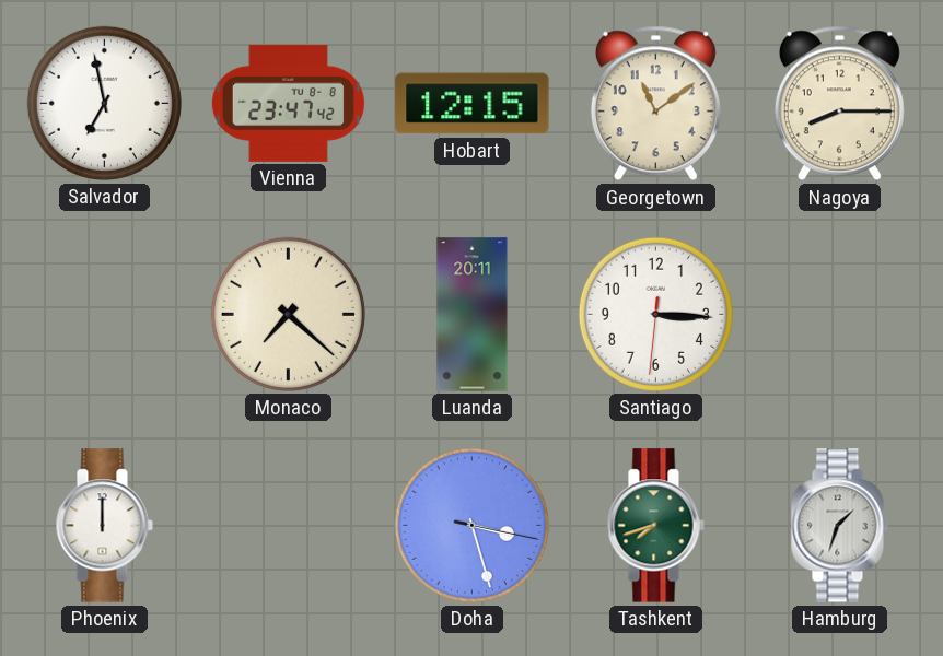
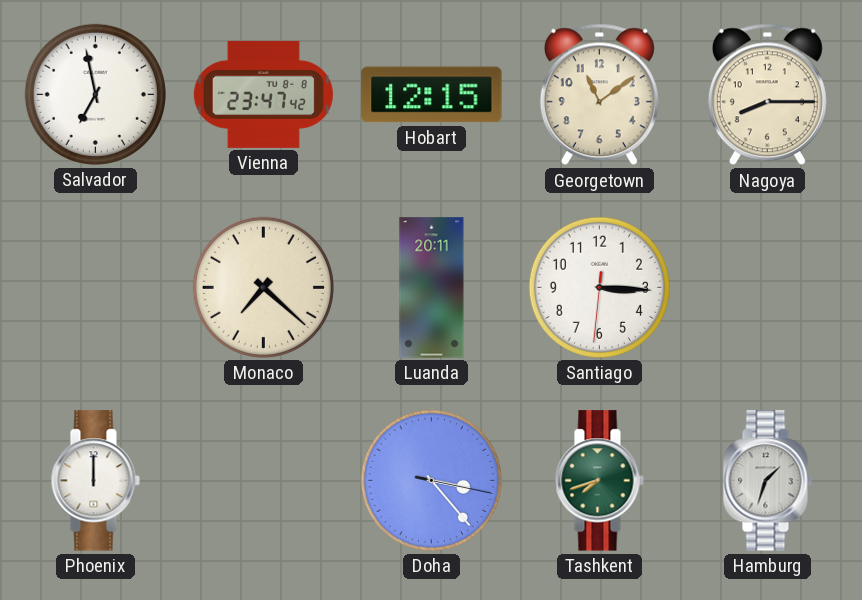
Doha: 3:27 -> 3:23 (431, 480)
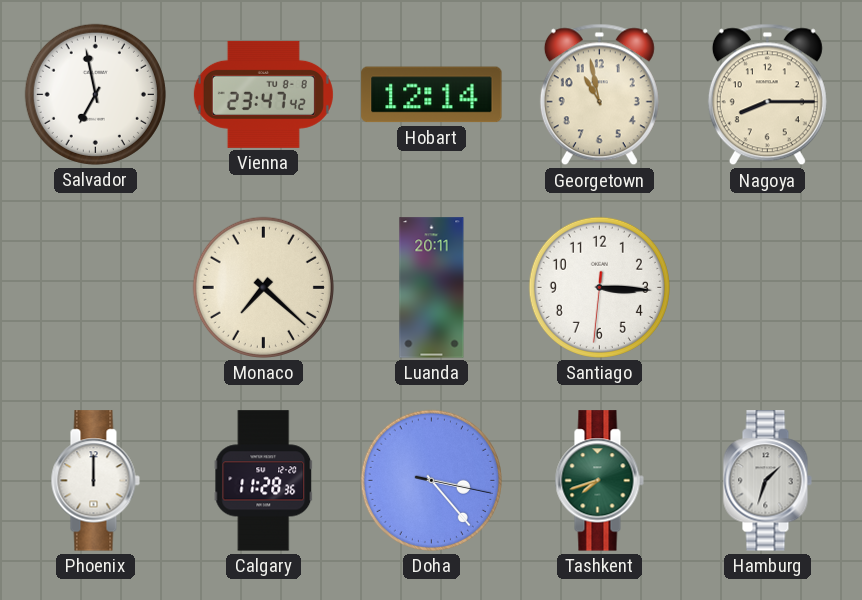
Hobart: 12:15 -> 12:14 (432, 95)
Georgetown: 11:09 -> 10:58 (599, 95)
Calgary: none -> 11:28 (264, 481)
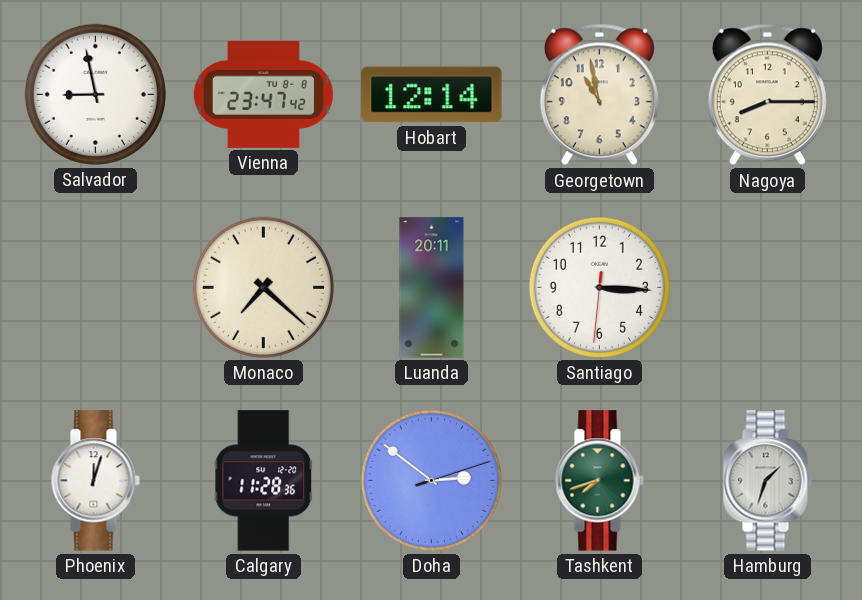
Salvador: 6:58 -> 8:58 (95, 94)
Phoenix: 12:00 -> 12:03 (95, 481)
Doha: 3:23 -> 2:51 (431, 480)
